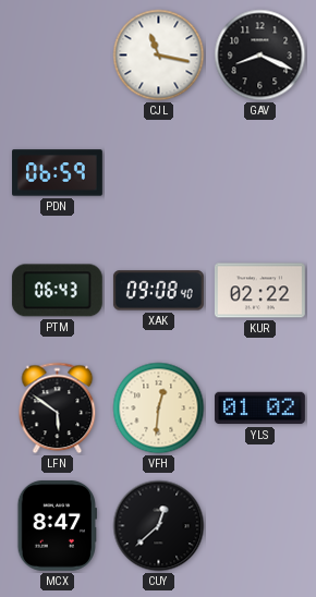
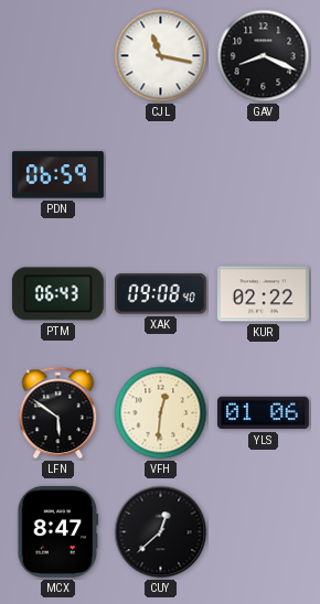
YLS: 01:02 -> 01:06 (263, 413)
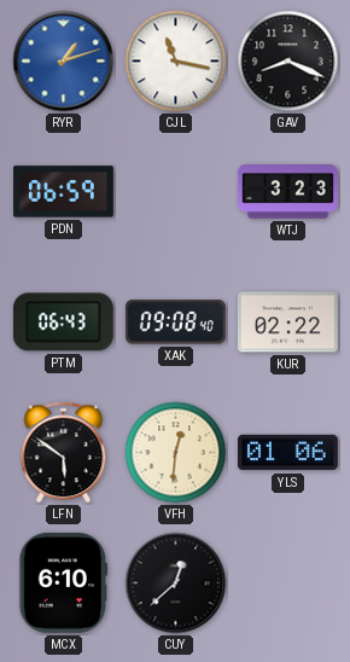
RYR: none -> 1:12 (64, 62)
WTJ: none -> 3:23 (288, 192)
MCX: 8:47 -> 6:10 (63, 582)
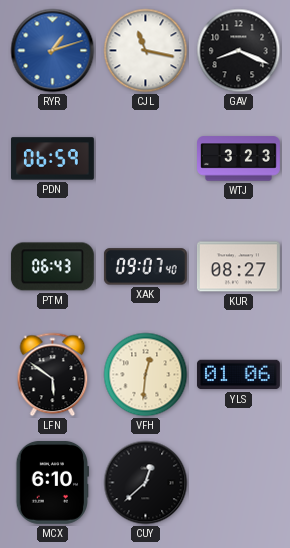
XAK: 09:08 -> 09:07 (145, 267)
KUR: 02:22 -> 08:27 (238, 267)
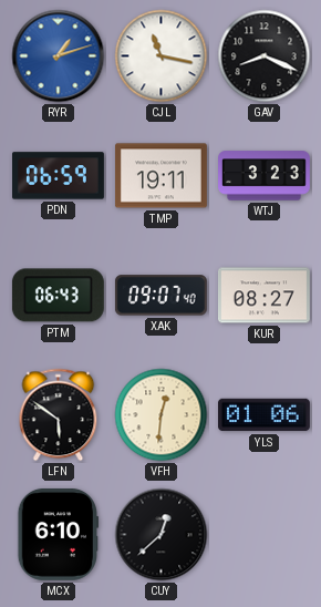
TMP: none -> 19:11 (161, 176)
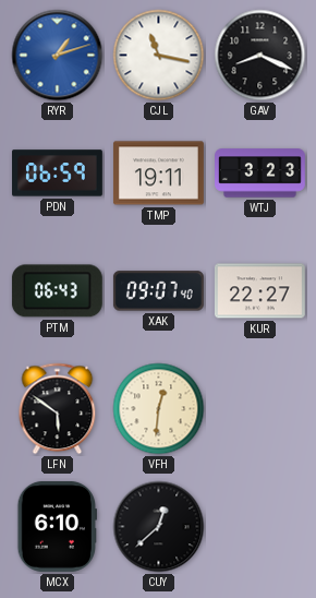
KUR: 08:27 -> 22:27 (259, 291)
YLS: 01:06 -> none (263, 415)
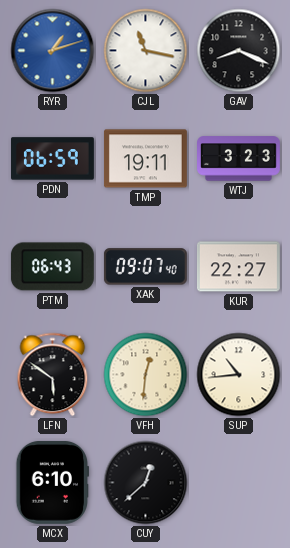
SUP: none -> 10:44 (239, 375)
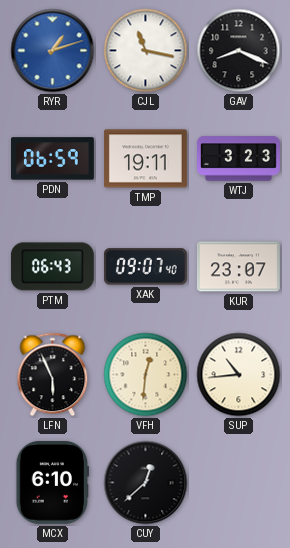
KUR: 22:27 -> 23:07 (238, 267)
LFN: 5:51 -> 5:56 (53, 375)
